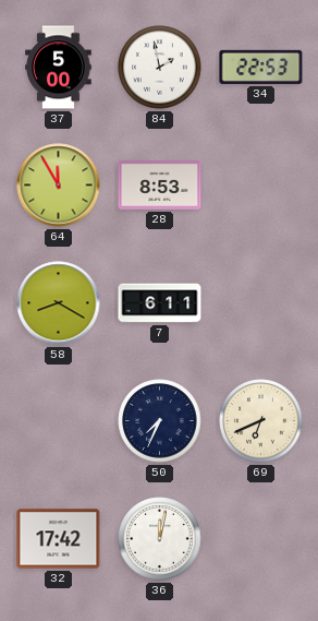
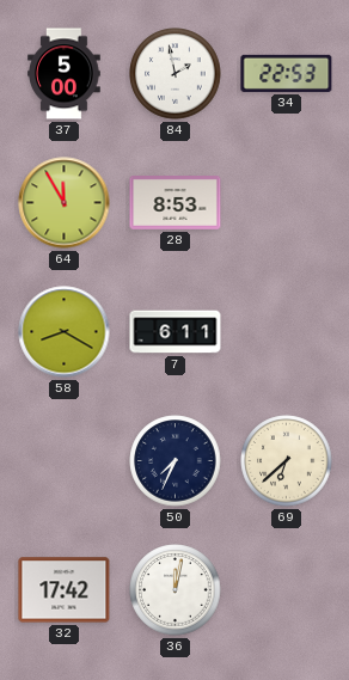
69: 6:41 -> 6:38 (287, 461)
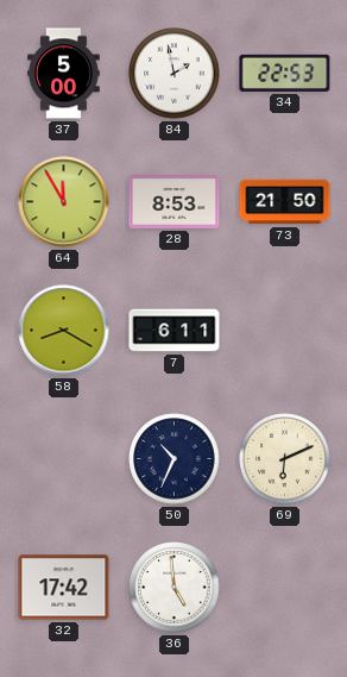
73: none -> 21:50 (285, 202)
50: 7:34 -> 10:34 (175, 459)
69: 6:38 -> 6:11 (285, 459)
36: 12:02 -> 4:59 (175, 588)
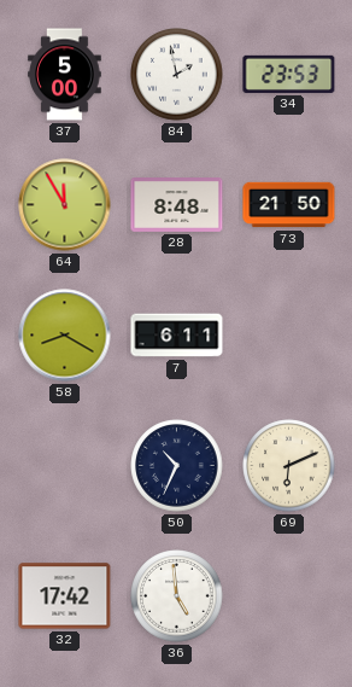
34: 22:53 -> 23:53 (289, 74)
28: 8:53 -> 8:48 (177, 205)
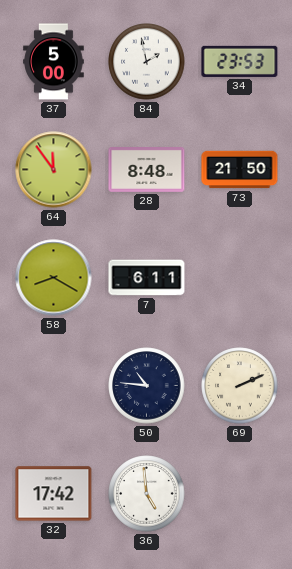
64: 11:55 -> 11:54 (54, 170)
50: 10:34 -> 10:46 (147, 386)
69: 6:11 -> 2:11 (240, 386)
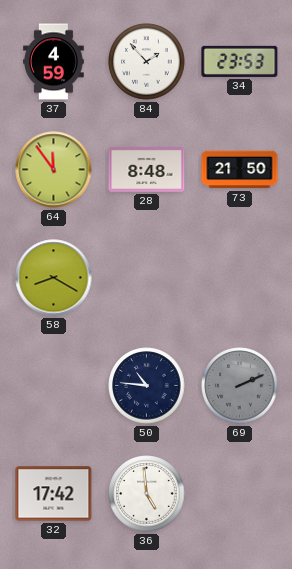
37: 5:00 -> 4:59 (54, 62)
84: 1:58 -> 1:53 (147, 62)
7: 6:11 -> none (147, 278)
69 dial: cream -> grey (240, 386)
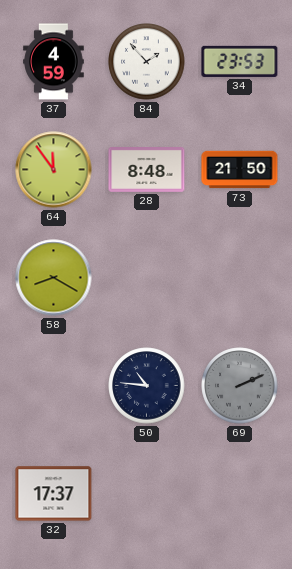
32: 17:42 -> 17:37 (54, 494)
36: 4:59 -> none (147, 494)
